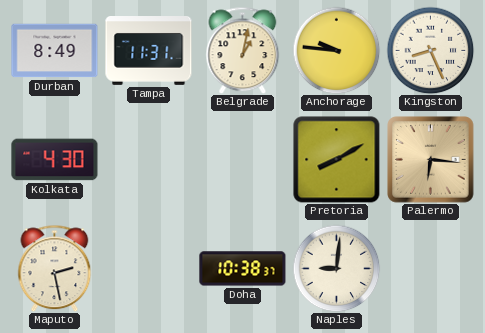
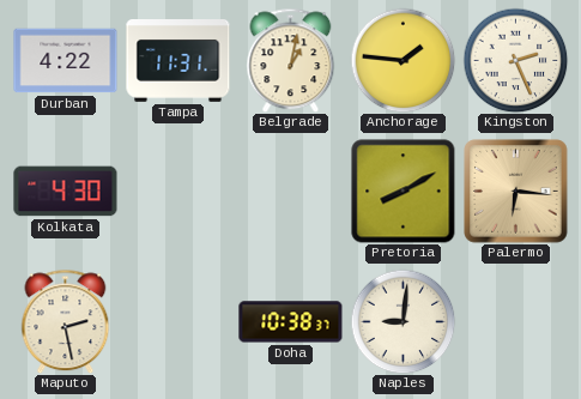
Durban: 8:49 -> 4:22 (66, 61)
Anchorage: 9:46 -> 1:46 (403, 60)
Kingston: 8:26 -> 2:26 (515, 60)
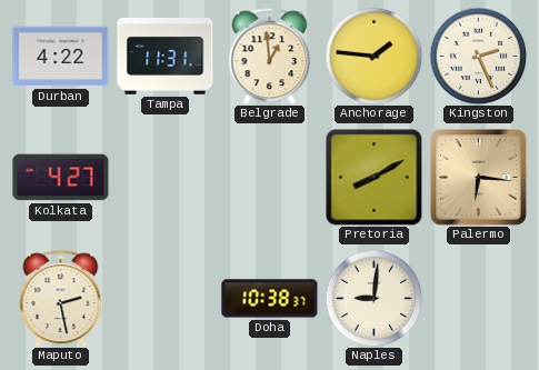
Belgrade: 1:02 -> 12:59 (270, 56)
Kolkata: 4:30 -> 4:27 (61, 178)
